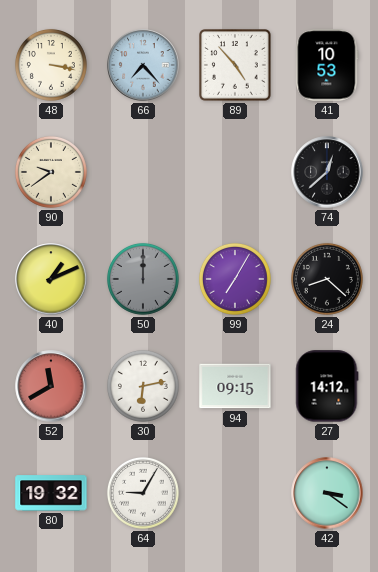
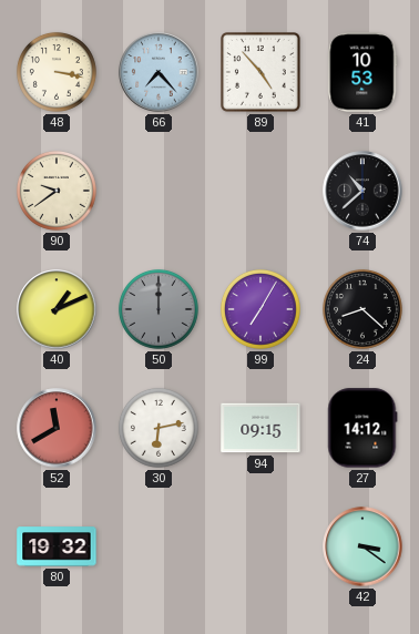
74: 12:38 -> 10:38 (362, 191)
64: 9:05 -> none (143, 493)
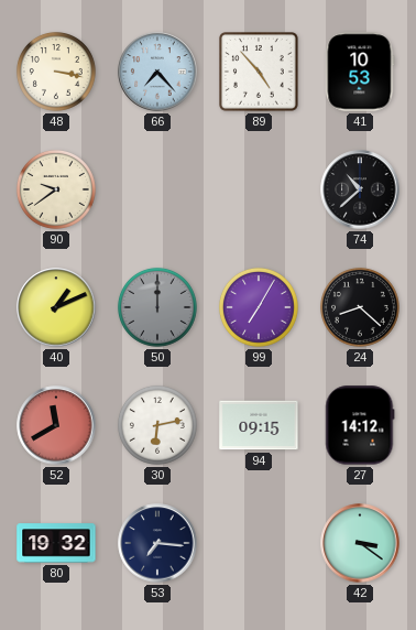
53: none -> 7:16 (157, 543)
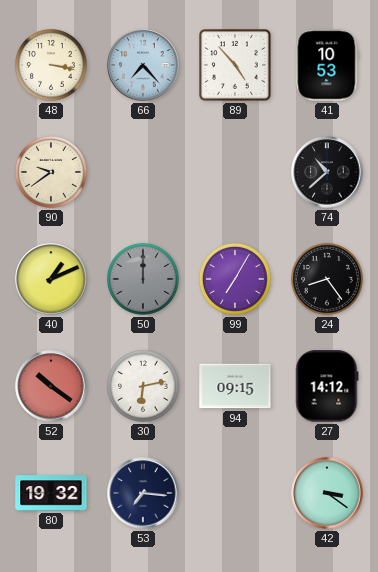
24: 8:22 -> 8:24 (327, 279)
52: 11:40 -> 10:21 (51, 386)
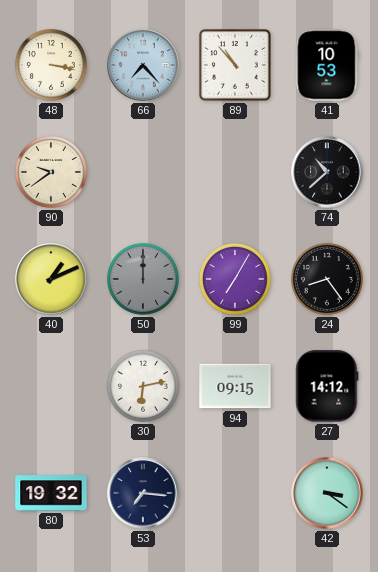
89: 4:53 -> 10:53 (236, 66)
52: 10:21 -> none (51, 386)
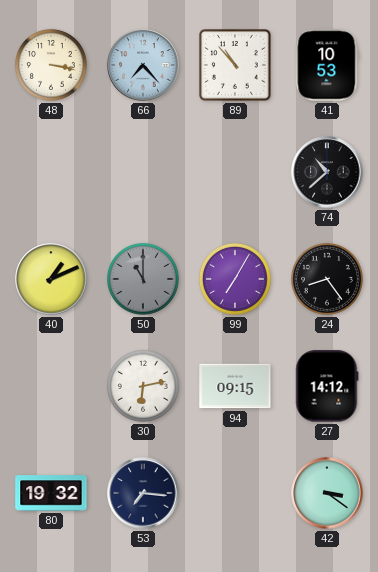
90: 9:39 -> none (51, 172)
50: 12:00 -> 11:00 (143, 279)
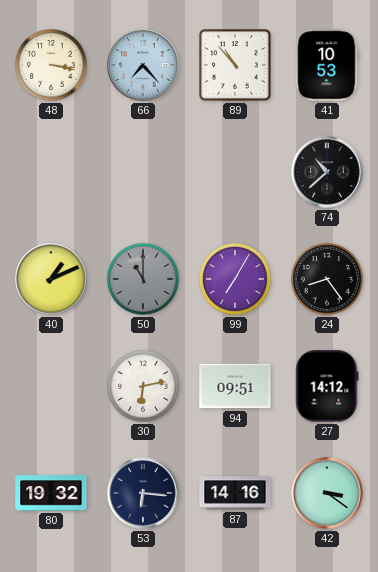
94: 09:15 -> 09:51 (235, 386)
53: 7:16 -> 6:16 (143, 493)
87: none -> 14:16 (235, 493)
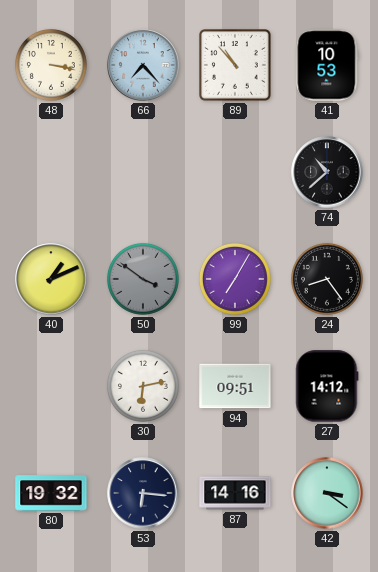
50: 11:00 -> 3:51 (143, 279)
